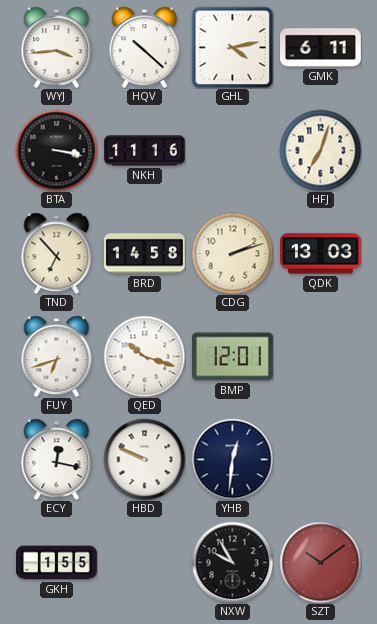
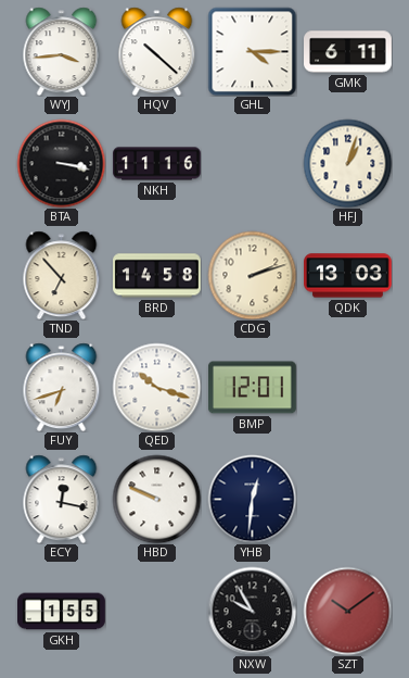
GHL: 4:13 -> 4:15 (252, 51)
HFJ: 7:03 -> 1:03 (347, 163)
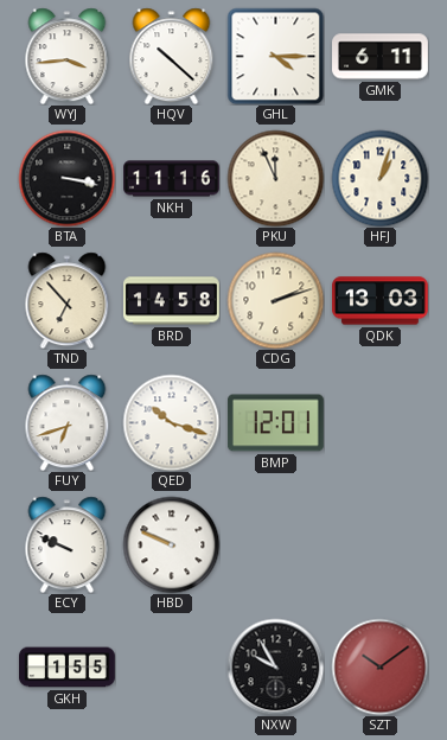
PKU: none -> 11:56 (275, 178)
ECY: 12:17 -> 9:49 (68, 544)
YHB: 12:31 -> none (252, 499)
